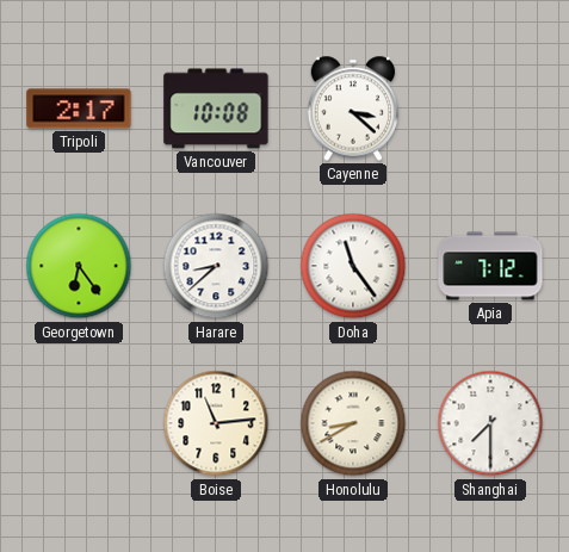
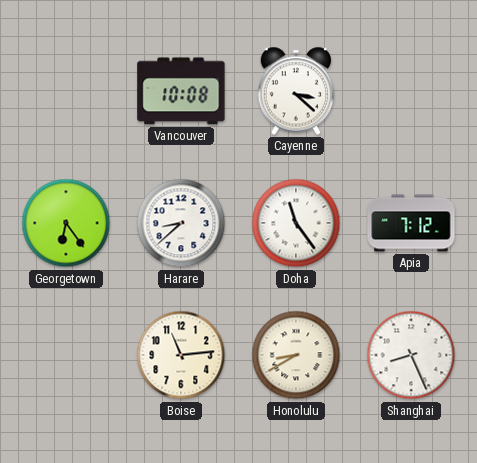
Tripoli: 2:17 -> none (79, 108)
Shanghai: 7:30 -> 8:26 (411, 355)
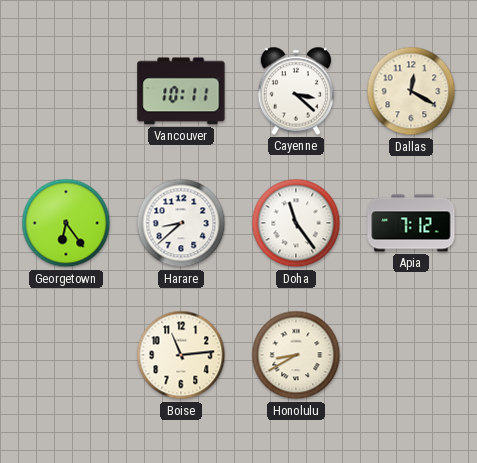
Vancouver: 10:08 -> 10:11 (181, 91)
Dallas: none -> 12:20 (411, 91)
Shanghai: 8:26 -> none (411, 355)
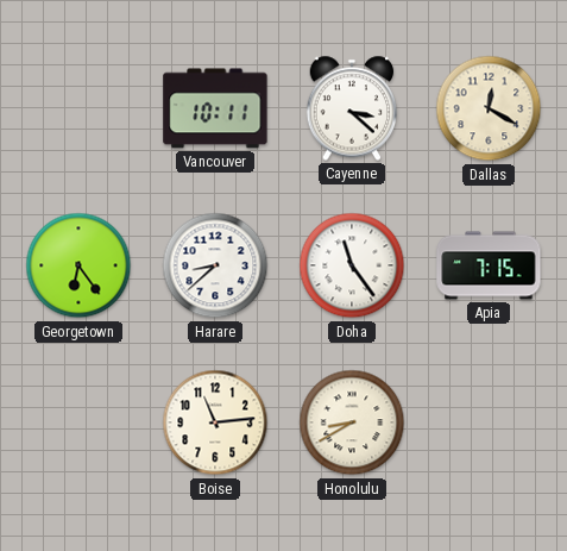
Apia: 7:12 -> 7:15 (489, 265)
